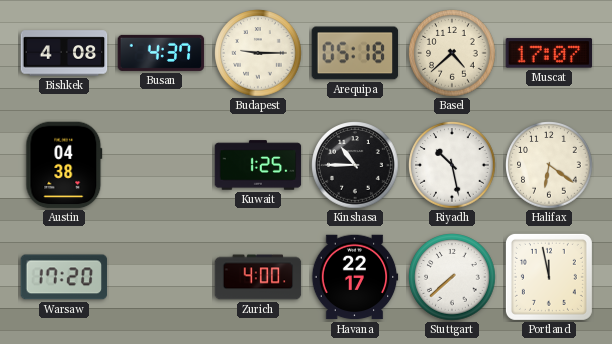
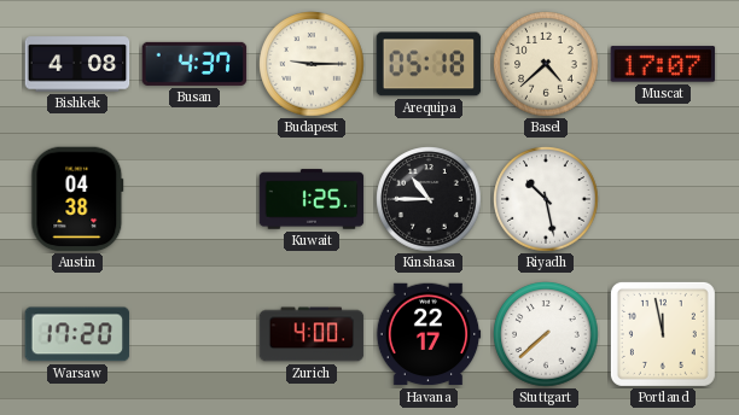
Halifax: 6:21 -> none (549, 165)
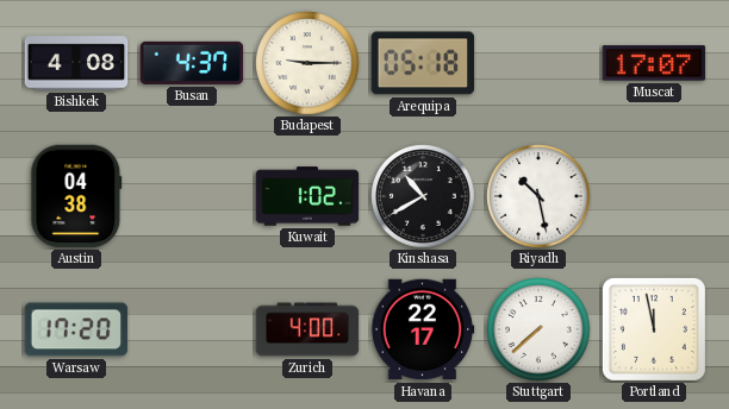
Basel: 4:38 -> none (546, 64)
Kuwait: 1:25 -> 1:02 (307, 196)
Kinshasa: 10:45 -> 10:40 (423, 196)
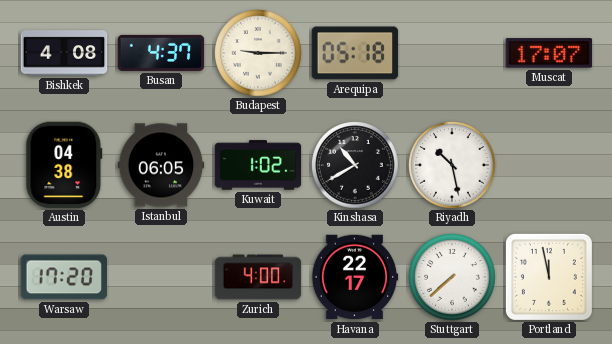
Istanbul: none -> 06:05 (161, 165)
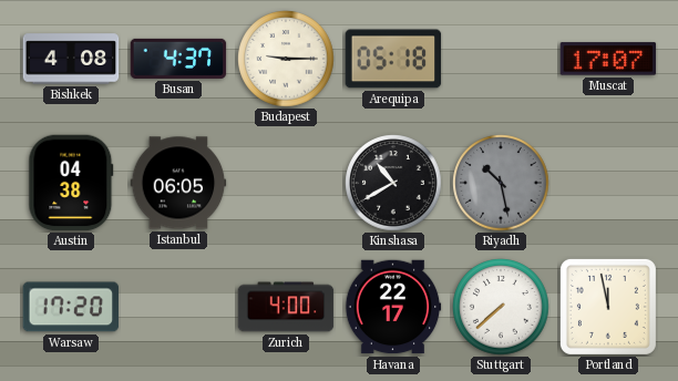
Kuwait: 1:02 -> none (258, 165)
Riyadh dial: white -> grey (501, 183)
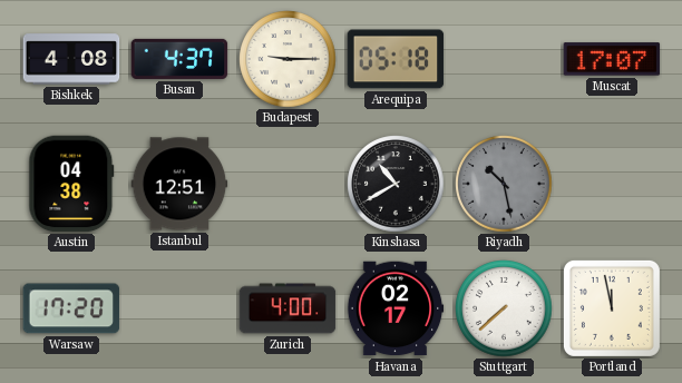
Istanbul: 06:05 -> 12:51 (179, 184)
Havana: 22:17 -> 02:17 (396, 308)
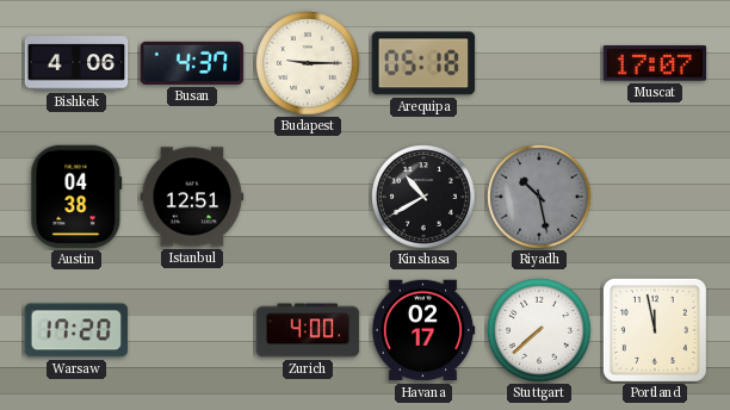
Bishkek: 4:08 -> 4:06 (76, 63)
